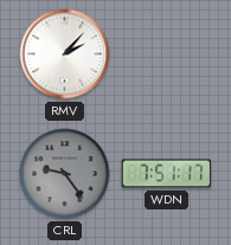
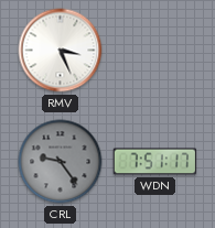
RMV: 2:07 -> 3:26 (61, 51)
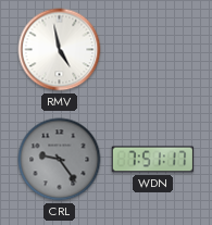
RMV: 3:26 -> 4:58 (60, 50)
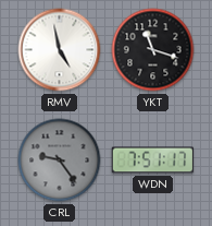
YKT: none -> 11:18 (153, 50)
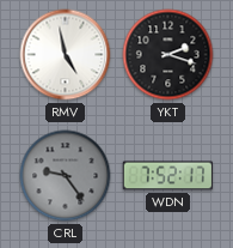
YKT: 11:18 -> 2:18 (168, 55)
WDN: 7:51 -> 7:52 (168, 176)
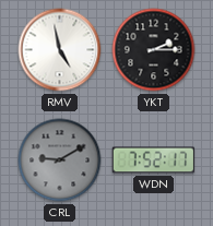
YKT: 2:18 -> 2:15 (154, 50)
CRL: 9:24 -> 9:10 (60, 160)
